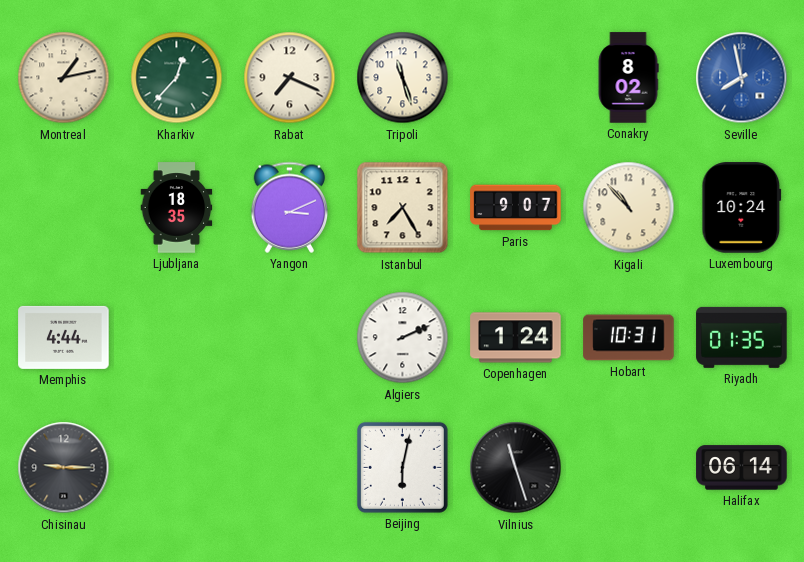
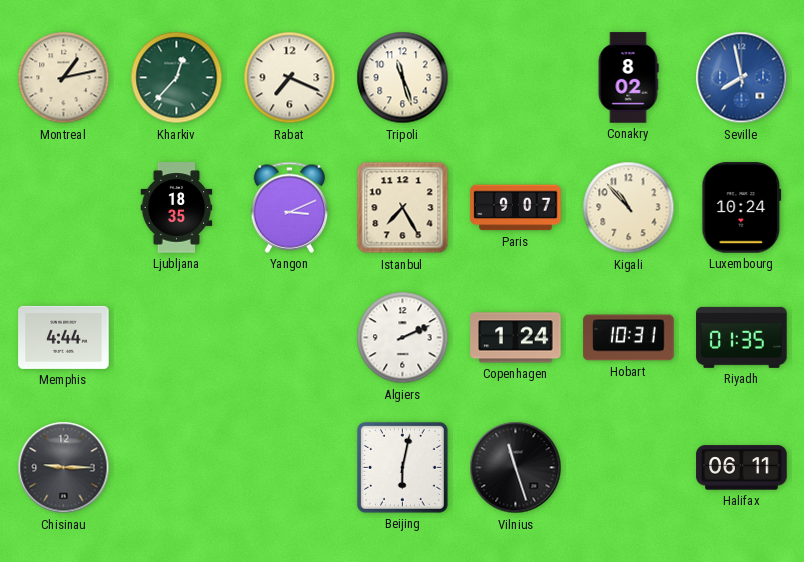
Halifax: 06:14 -> 06:11 (742, 468)
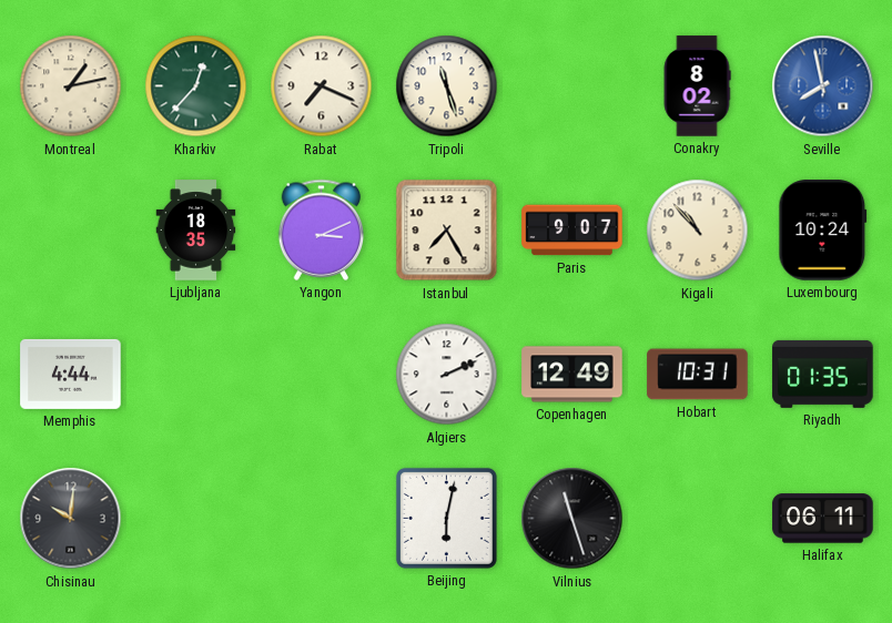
Copenhagen: 1:24 -> 12:49 (572, 375)
Chisinau: 9:15 -> 10:01 (71, 519)
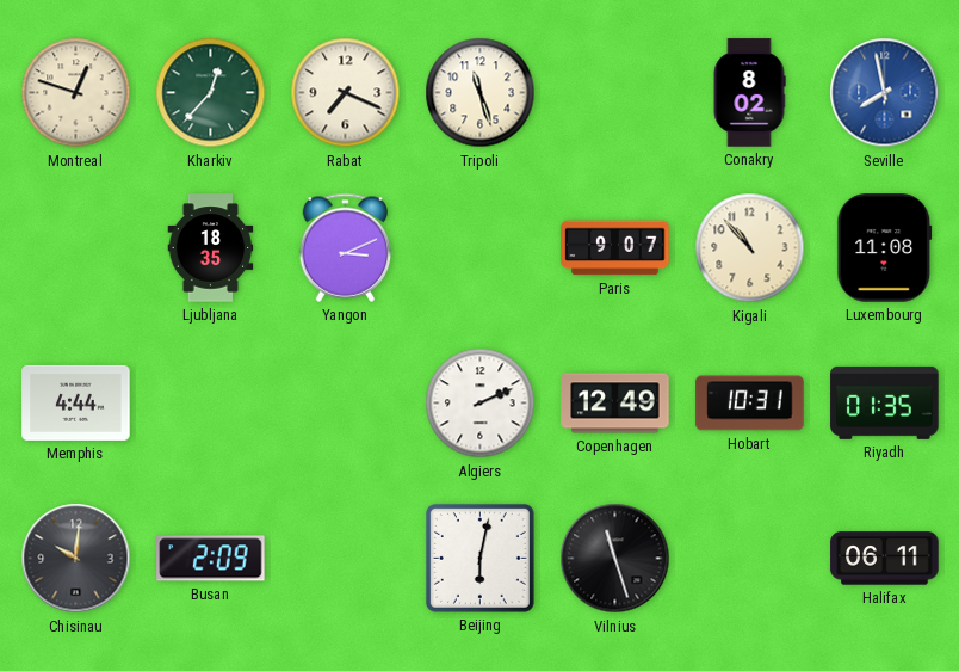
Montreal: 1:13 -> 12:48 (76, 93)
Istanbul: 7:25 -> none (447, 231)
Luxembourg: 10:24 -> 11:08 (885, 248)
Busan: none -> 2:09 (211, 559)
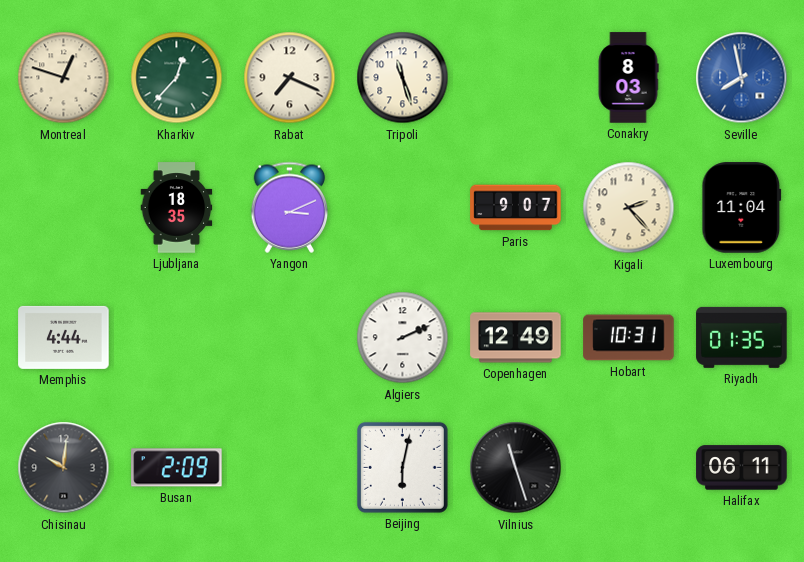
Conakry: 8:02 -> 8:03 (628, 78)
Kigali: 10:53 -> 2:23 (629, 208)
Luxembourg: 11:08 -> 11:04 (742, 208)
